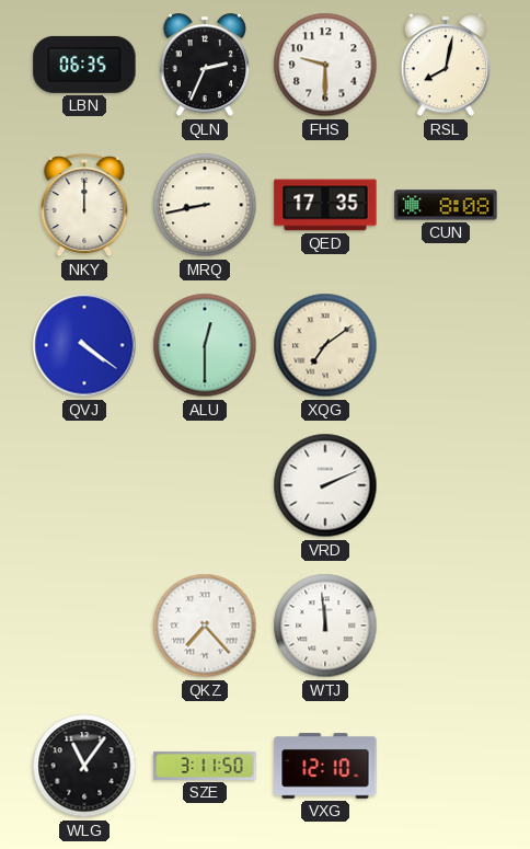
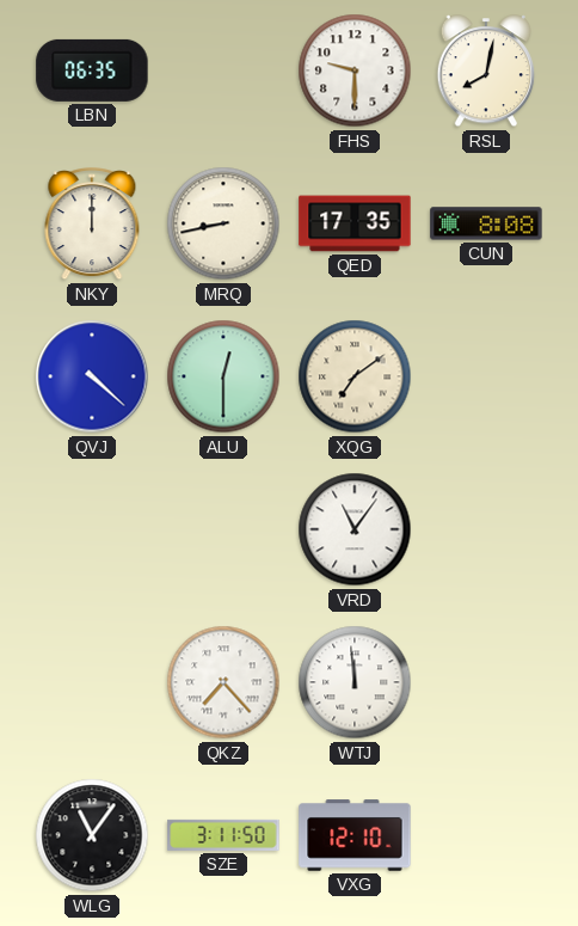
QLN: 2:34 -> none (205, 66)
QVJ: 4:21 -> 4:22 (92, 376)
VRD: 2:11 -> 11:06 (355, 529)
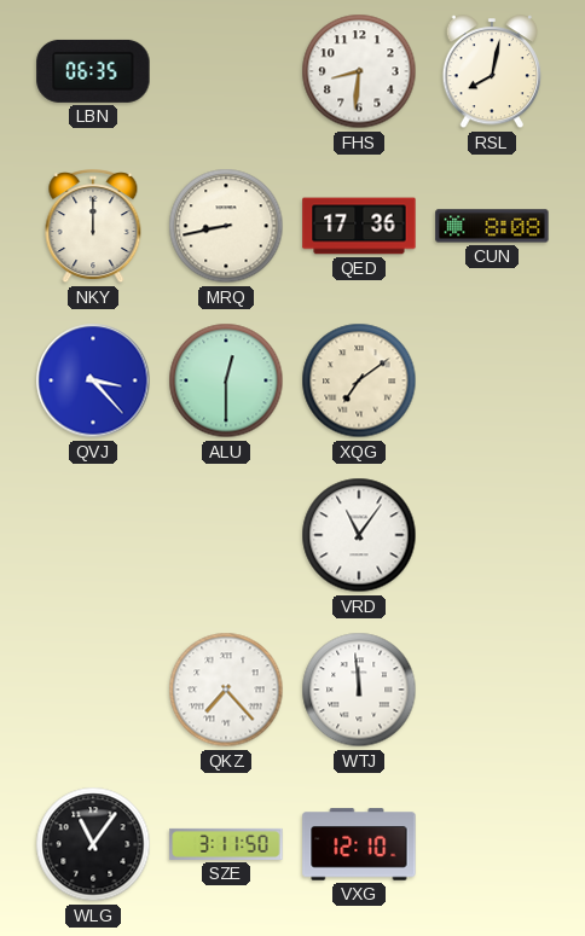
FHS: 9:30 -> 8:31 (359, 71)
QED: 17:35 -> 17:36 (359, 226)
QVJ: 4:22 -> 3:23 (93, 380)
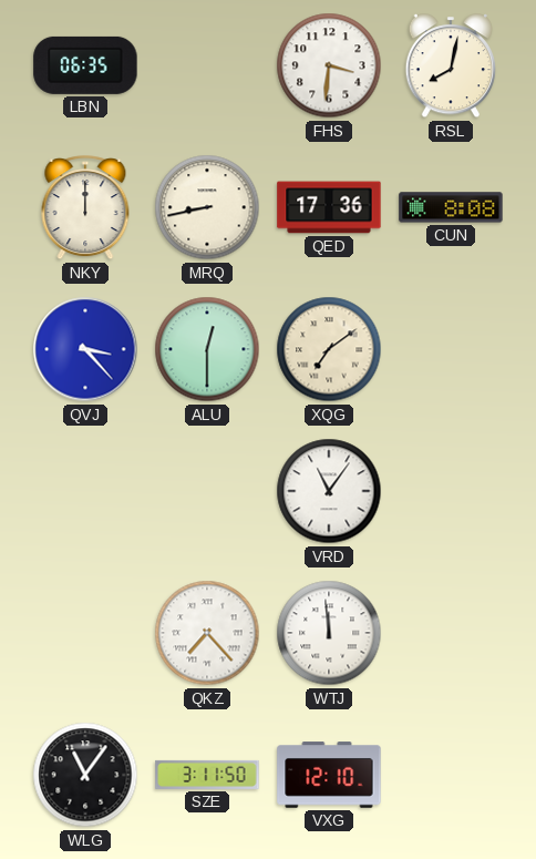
FHS: 8:31 -> 3:31 (329, 65)
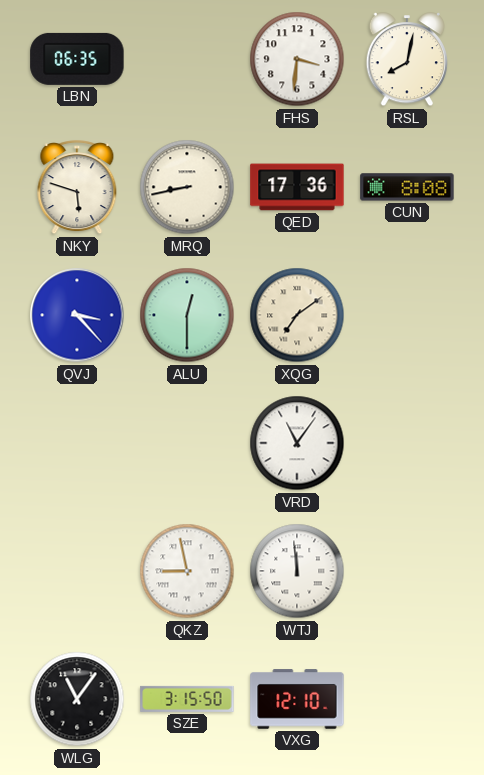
NKY: 12:00 -> 5:48 (77, 188)
QKZ: 7:23 -> 8:58 (187, 571)
SZE: 3:11 -> 3:15 (187, 699)
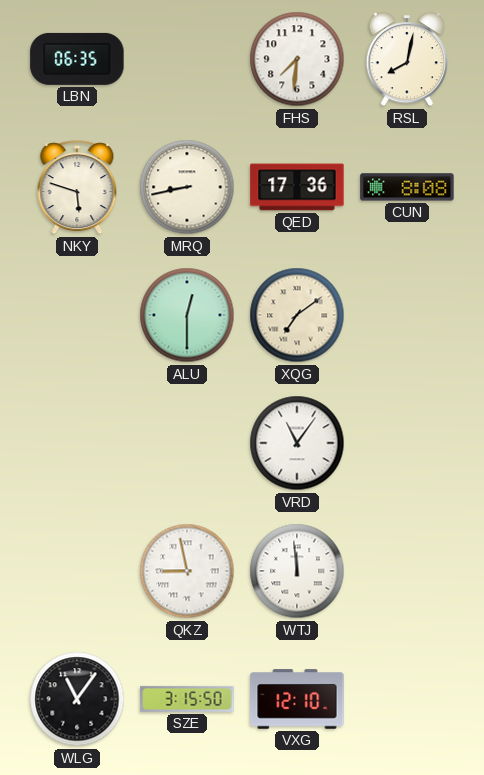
FHS: 3:31 -> 7:31 (297, 59)
QVJ: 3:23 -> none (77, 315)
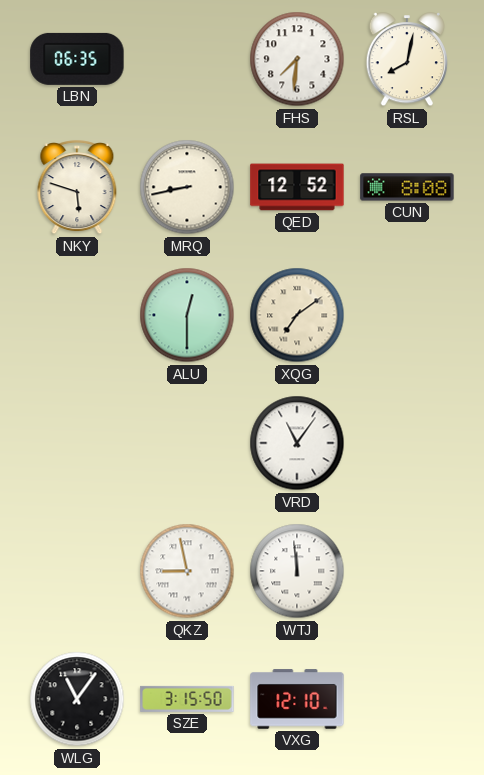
QED: 17:36 -> 12:52 (297, 187)
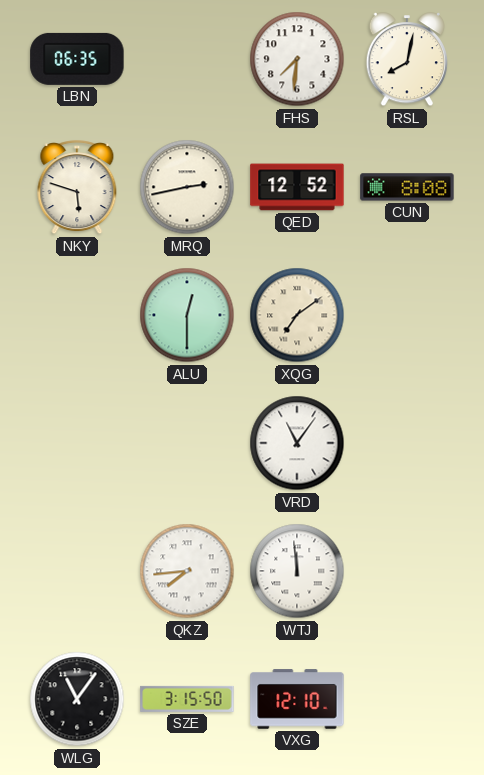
MRQ: 8:43 -> 2:43 (187, 187)
QKZ: 8:58 -> 7:44 (187, 571)
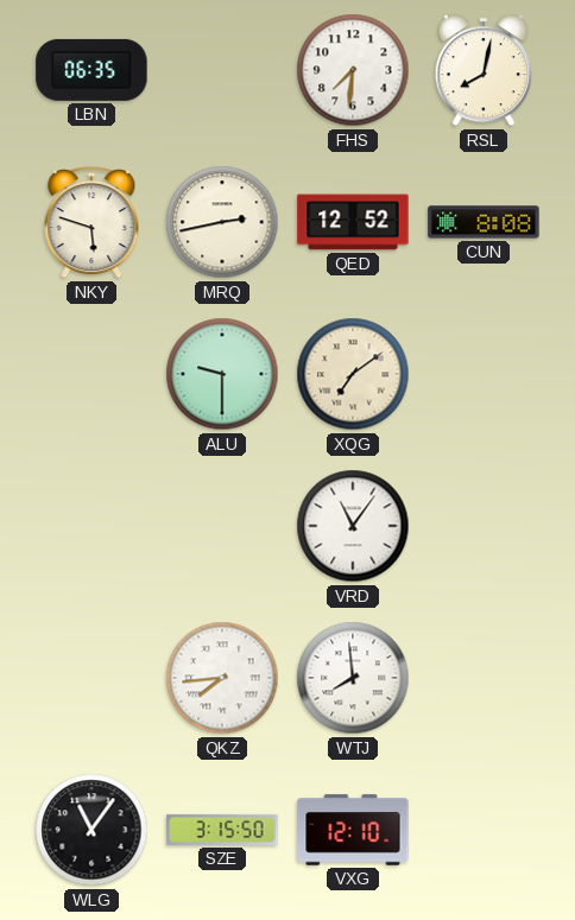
ALU: 12:30 -> 9:30 (222, 374)
WTJ: 11:59 -> 7:59 (353, 678)
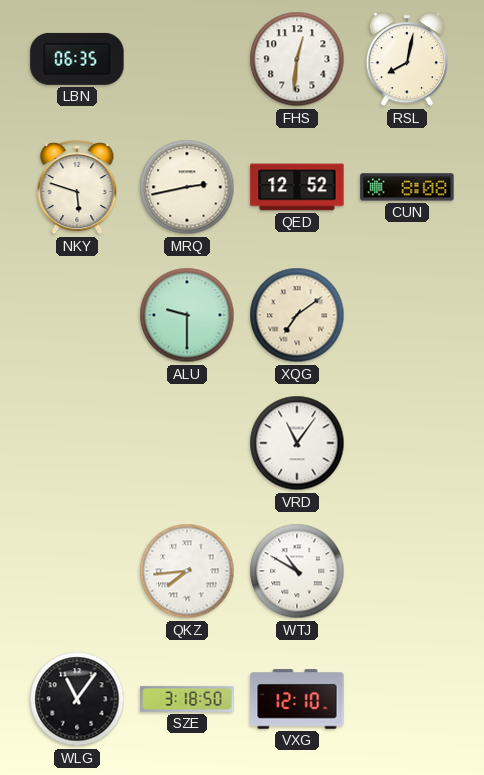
FHS: 7:31 -> 12:31 (297, 59)
WTJ: 7:59 -> 10:50 (297, 571)
SZE: 3:15 -> 3:18 (187, 699)
